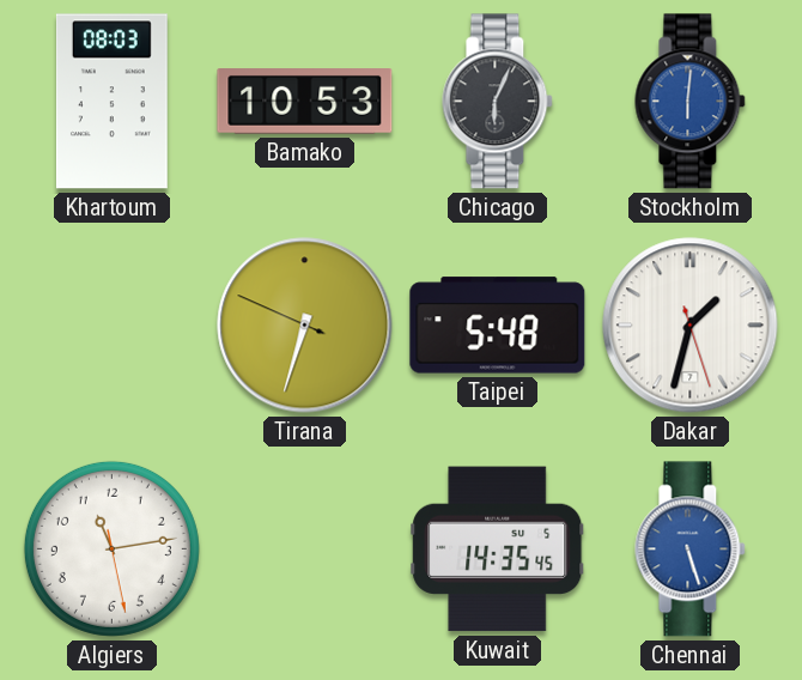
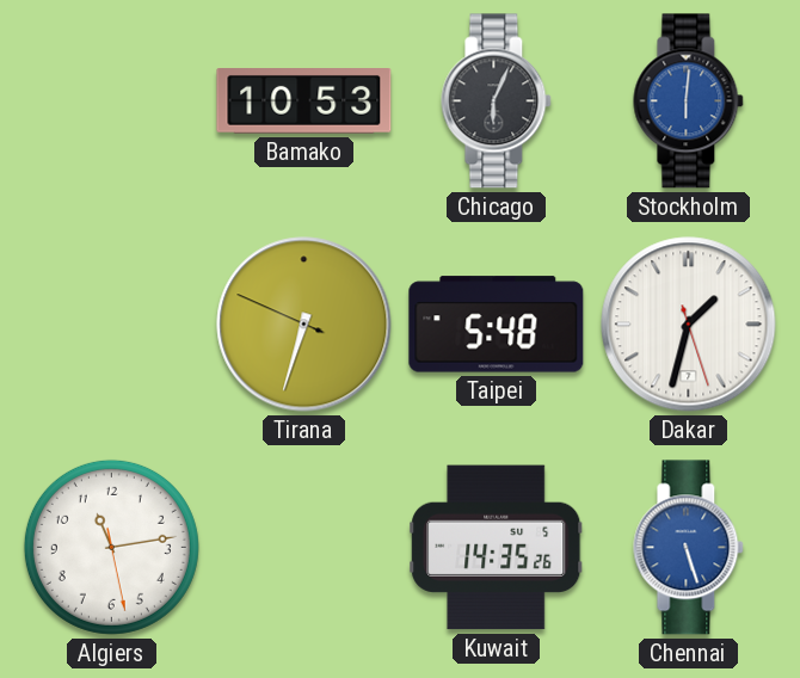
Khartoum: 08:03 -> none (111, 102)
Kuwait: 14:35:45 -> 14:35:26 (497, 548)
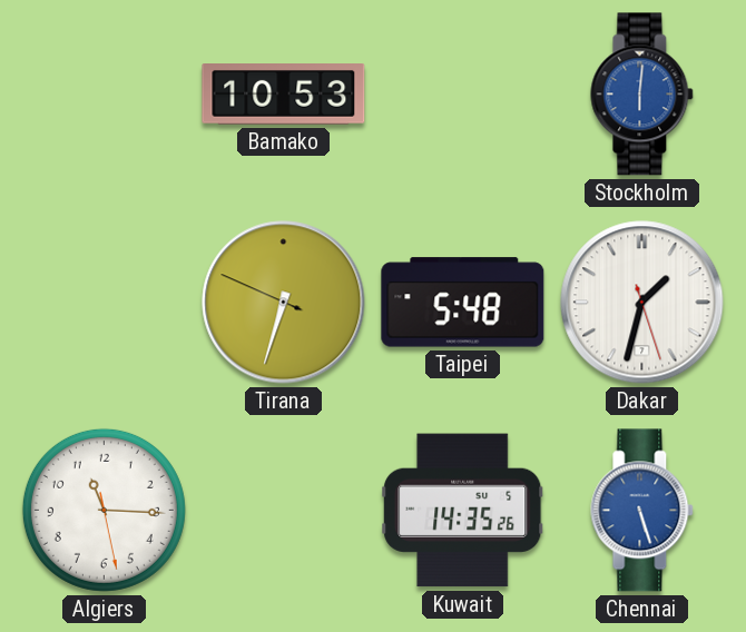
Chicago: 6:04 -> none (497, 101)
Algiers: 11:13 -> 11:15 (104, 510)
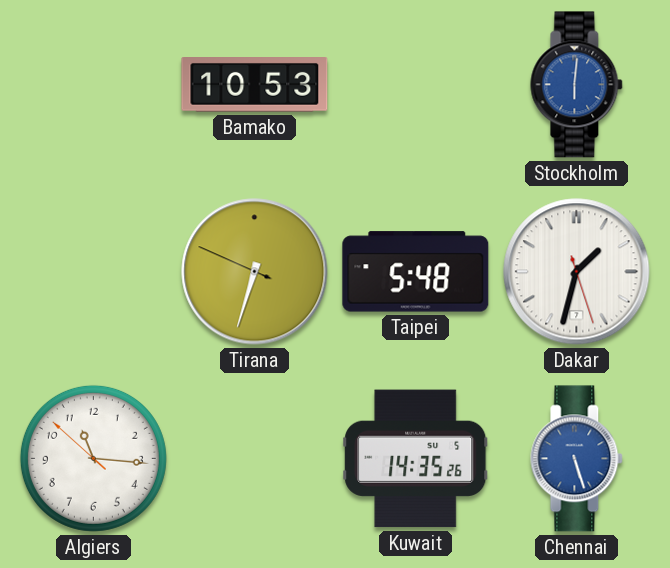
Algiers: 11:15:28 -> 11:15:52 (93, 458)
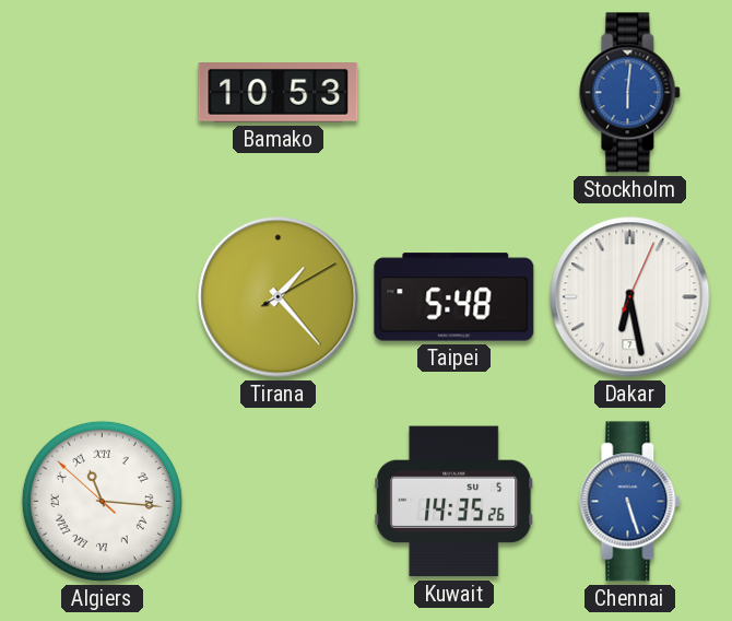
Tirana: 6:32 -> 1:23 (279, 297)
Dakar: 1:32 -> 6:28 (630, 297)
Algiers numerals: Arabic -> Roman (102, 501)
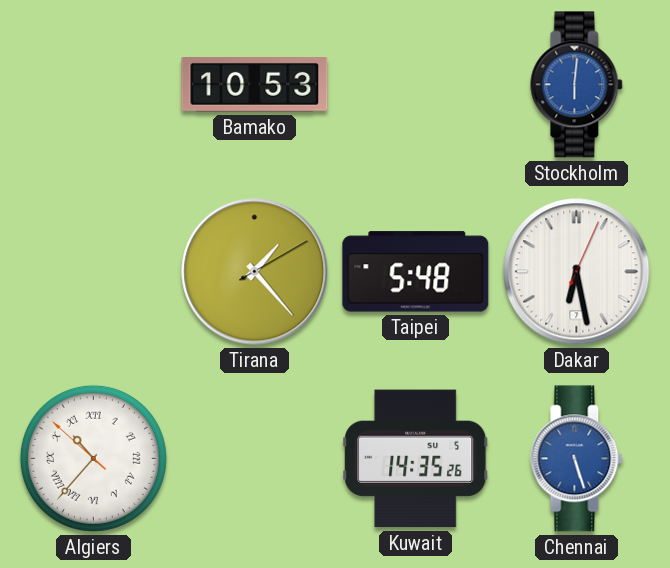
Algiers: 11:15 -> 10:36 (93, 458)
